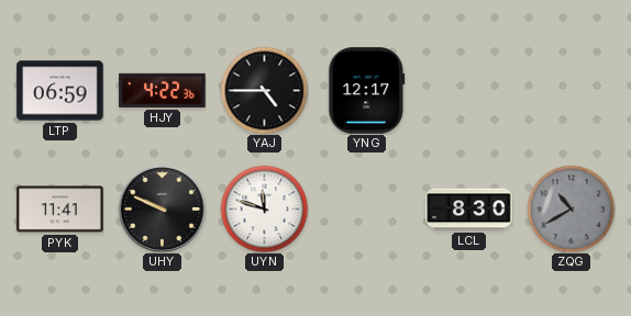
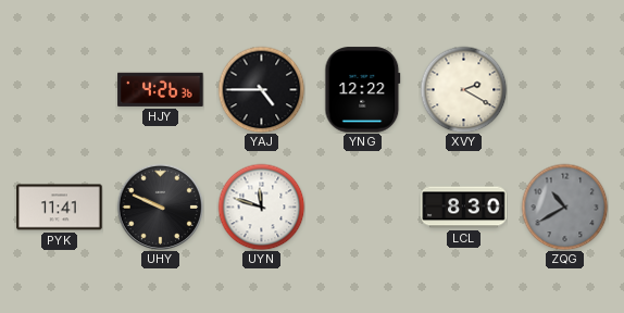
LTP: 06:59 -> none (60, 91)
HJY: 4:22 -> 4:26 (161, 89)
YNG: 12:17 -> 12:22 (363, 90)
XVY: none -> 2:20 (463, 89)
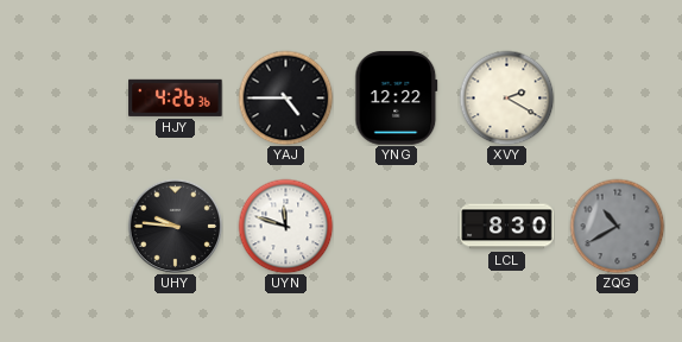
PYK: 11:41 -> none (60, 208)
UHY: 9:49 -> 9:46 (175, 226)
